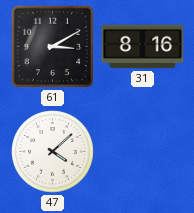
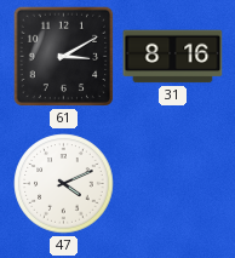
47: 4:08 -> 4:11 (64, 184)
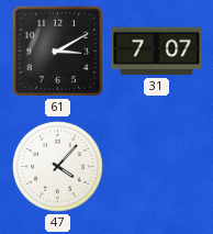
31: 8:16 -> 7:07 (157, 52)
47: 4:11 -> 4:07 (58, 167)
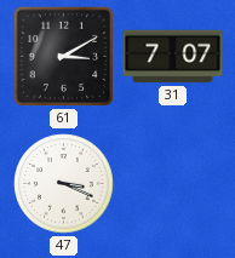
47: 4:07 -> 3:19 (64, 184)
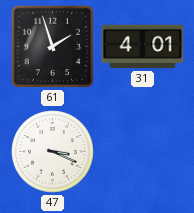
61: 3:10 -> 1:57 (53, 47)
31: 7:07 -> 4:01 (143, 47)
